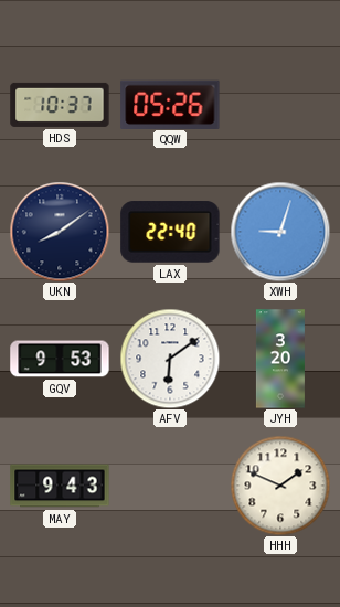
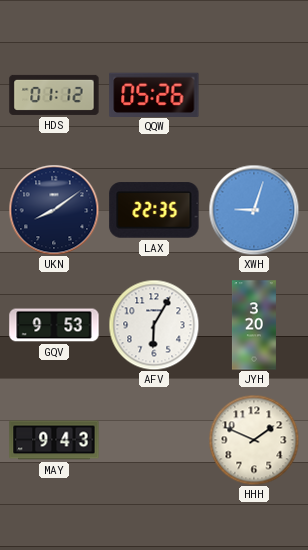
HDS: 10:37 -> 01:12 (54, 95)
LAX: 22:40 -> 22:35 (154, 210)
AFV: 6:09 -> 6:05 (154, 325)
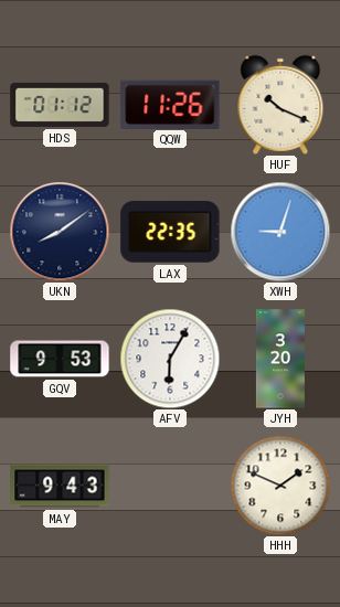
QQW: 05:26 -> 11:26 (170, 104)
HUF: none -> 10:19 (280, 105)
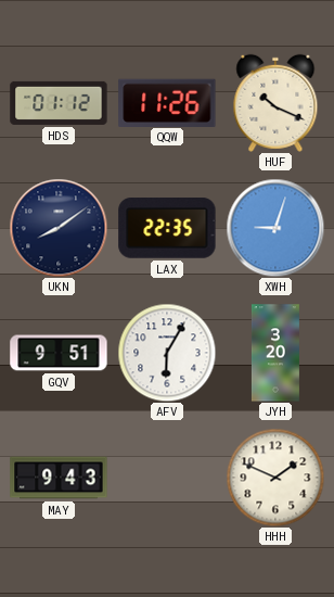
GQV: 9:53 -> 9:51 (59, 353)
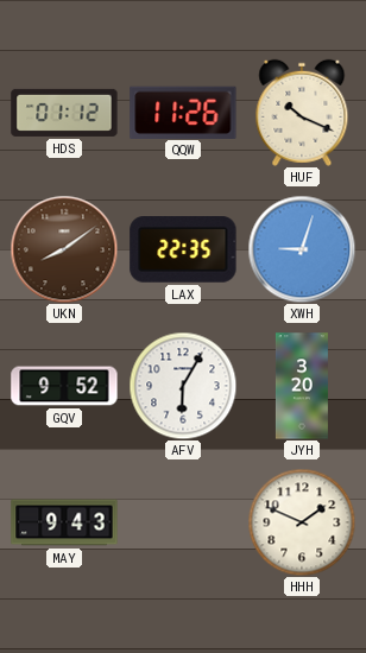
UKN dial: navy -> brown (64, 249)
GQV: 9:51 -> 9:52 (64, 386)
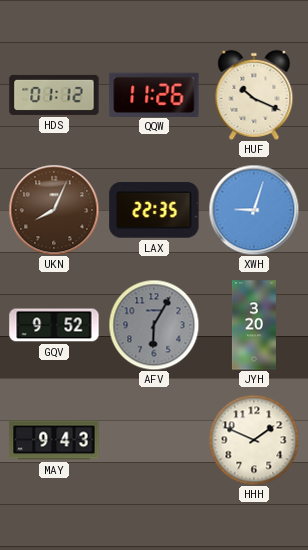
UKN: 8:09 -> 8:04 (54, 210)
AFV dial: white -> grey (154, 325)
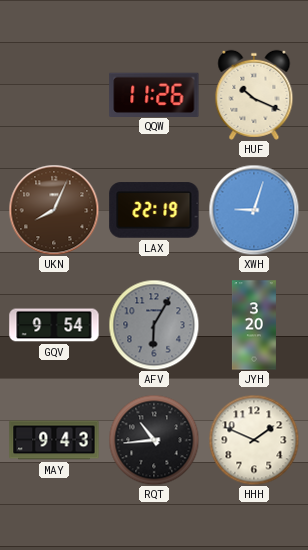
HDS: 01:12 -> none (54, 95)
LAX: 22:35 -> 22:19 (154, 210)
GQV: 9:52 -> 9:54 (54, 325)
RQT: none -> 10:44 (154, 440)
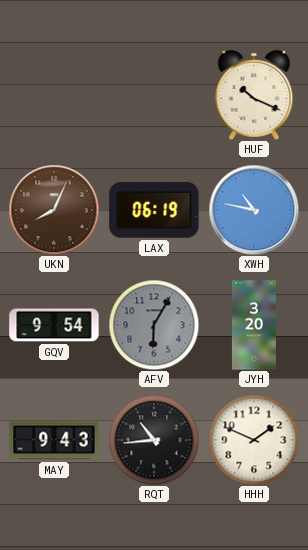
QQW: 11:26 -> none (154, 94)
LAX: 22:19 -> 06:19 (154, 210)
XWH: 9:03 -> 10:47 (254, 210)
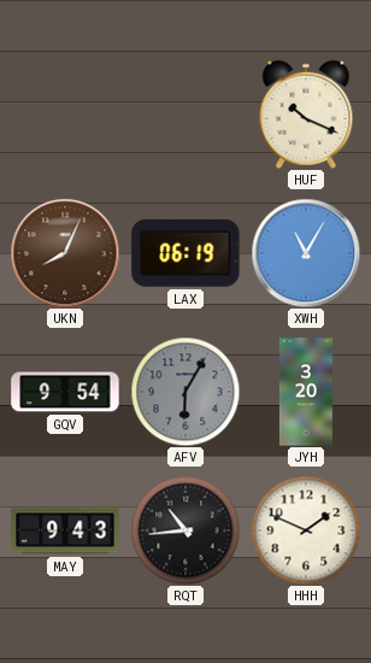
XWH: 10:47 -> 11:05 (306, 253)
